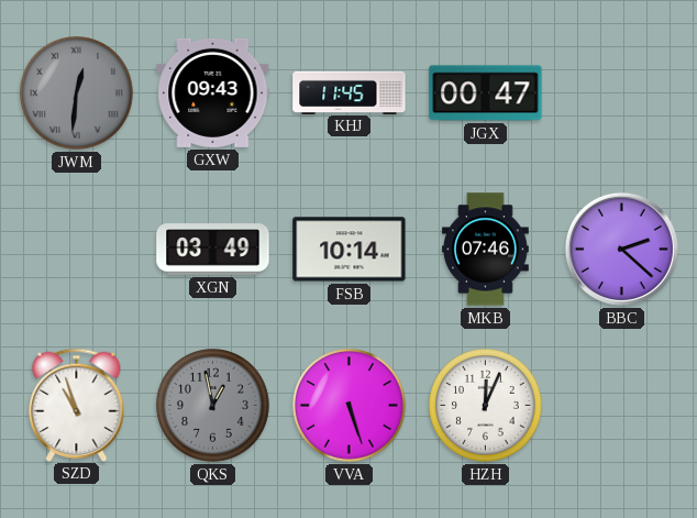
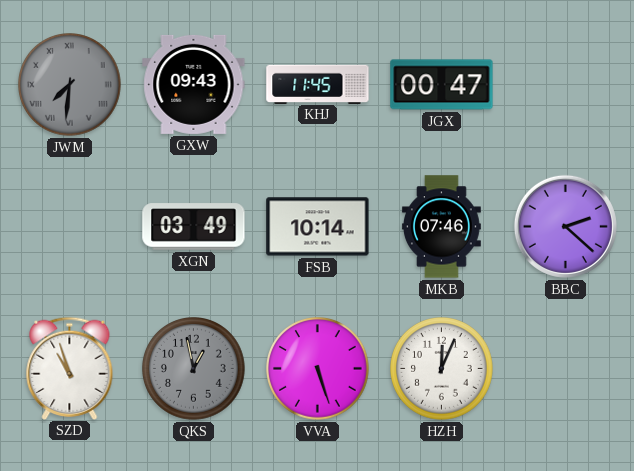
JWM: 12:31 -> 7:31 (70, 85)
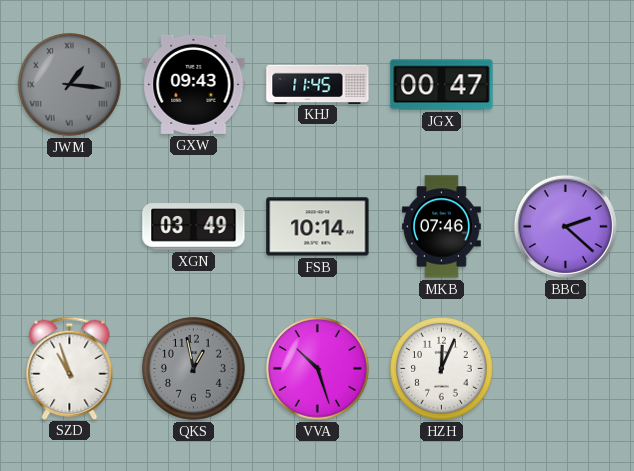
JWM: 7:31 -> 1:16 (70, 85)
VVA: 5:27 -> 10:27 (318, 369)
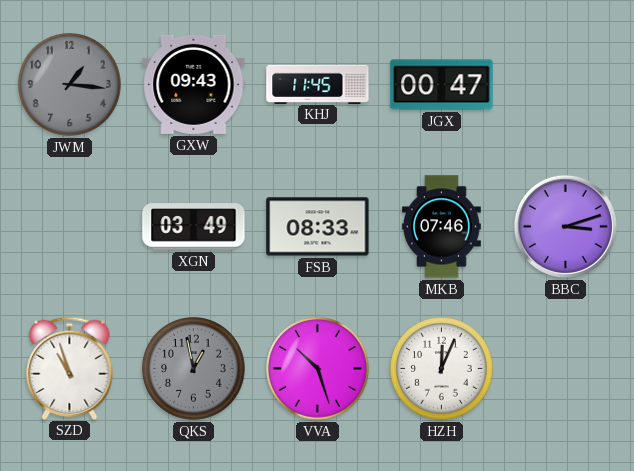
JWM numerals: Roman -> Arabic (70, 85)
FSB: 10:14 -> 08:33 (318, 227)
BBC: 2:22 -> 3:12 (565, 226)
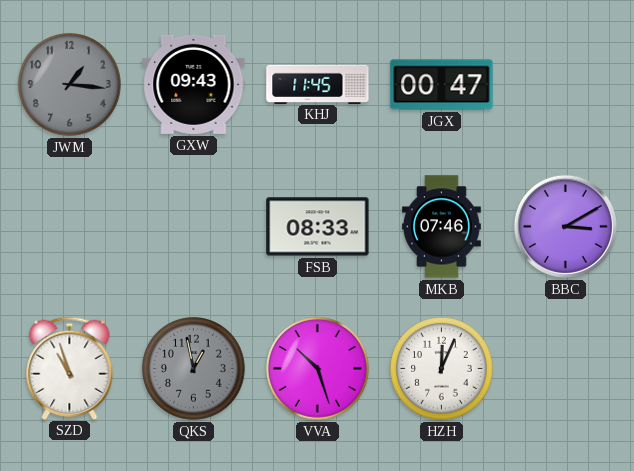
XGN: 03:49 -> none (194, 227)
BBC: 3:12 -> 3:10 (565, 226)
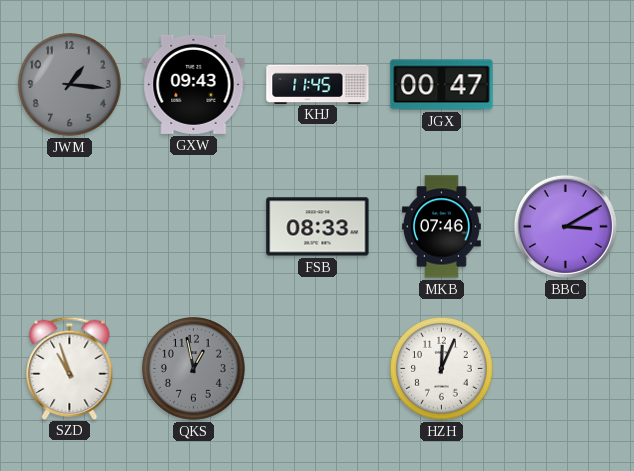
VVA: 10:27 -> none (318, 369)
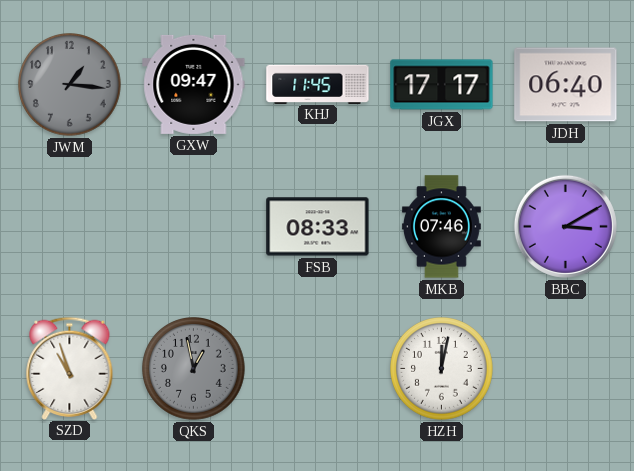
GXW: 09:43 -> 09:47 (194, 84)
JGX: 00:47 -> 17:17 (442, 85)
JDH: none -> 06:40 (566, 85)
HZH: 12:04 -> 12:02 (442, 369)
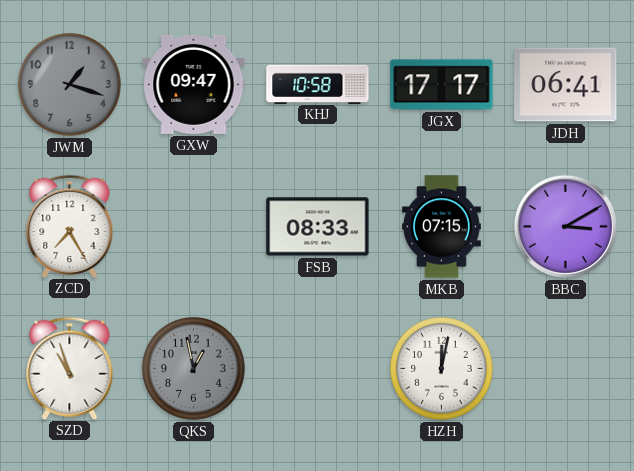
JWM: 1:16 -> 1:18 (70, 85)
KHJ: 11:45 -> 10:58 (318, 84)
JDH: 06:40 -> 06:41 (566, 85)
ZCD: none -> 7:25 (70, 226)
MKB: 07:46 -> 07:15 (442, 227)
